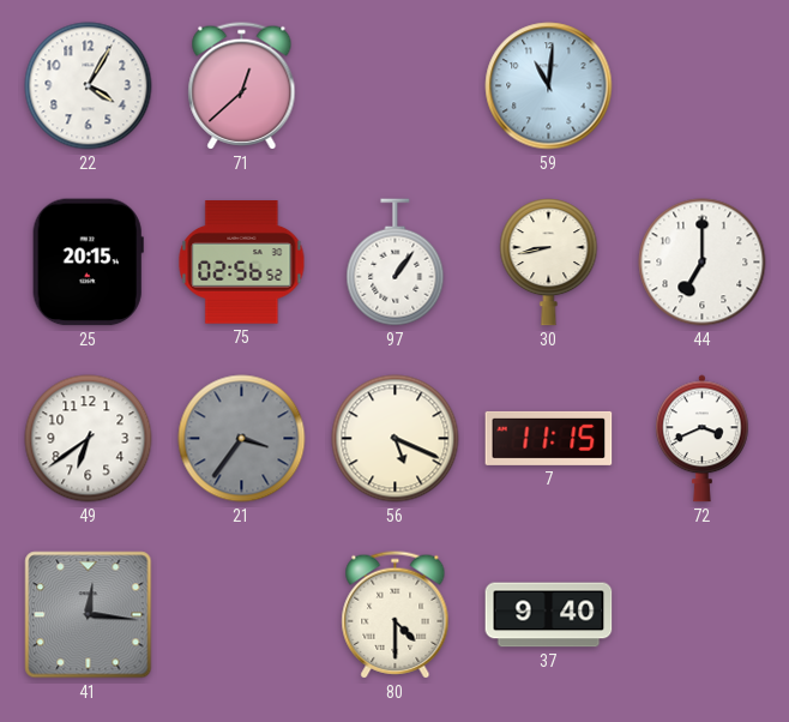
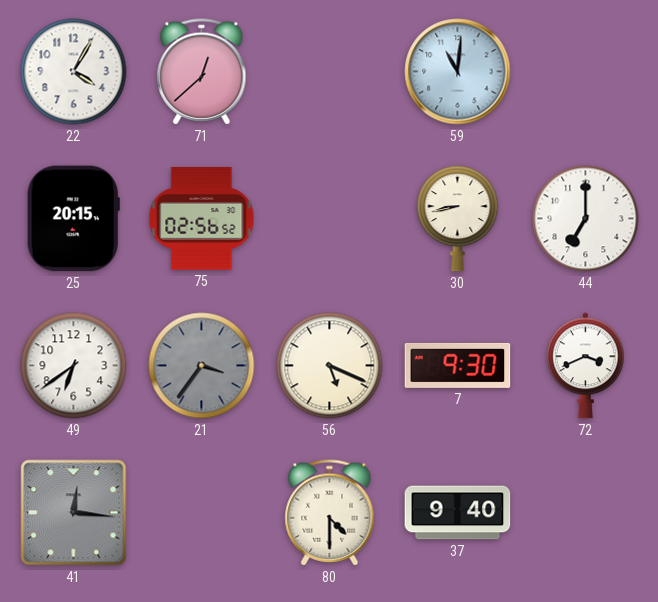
97: 1:06 -> none (396, 263)
7: 11:15 -> 9:30 (458, 365)
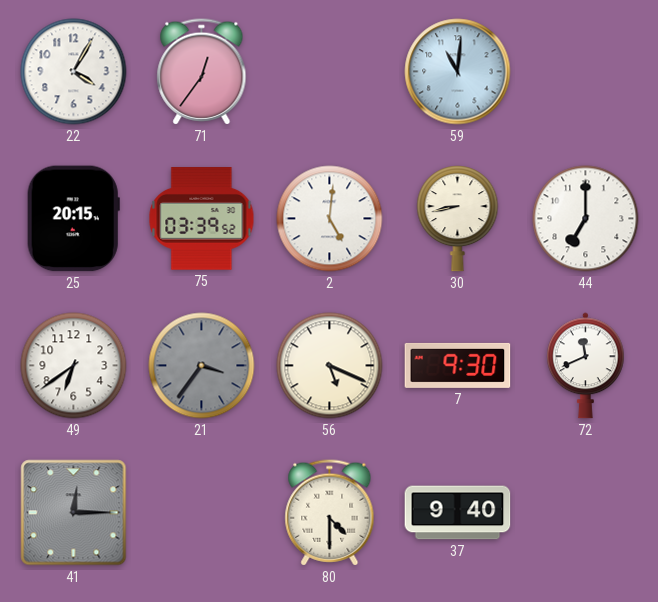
71: 12:38 -> 12:36 (202, 72)
75: 02:56 -> 03:39 (202, 219)
2: none -> 5:01 (330, 219)
72: 3:41 -> 11:41 (586, 366)
41: 12:16 -> 12:15 (74, 513)
